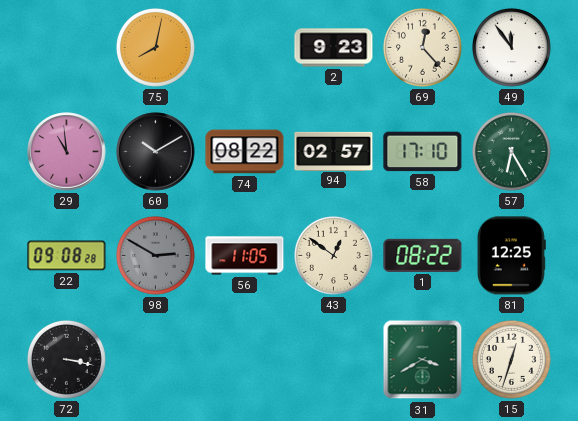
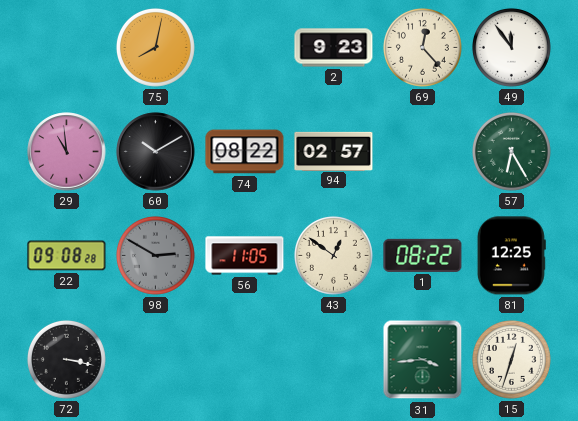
58: 17:10 -> none (423, 152)
31: 3:40 -> 3:44 (423, 360)
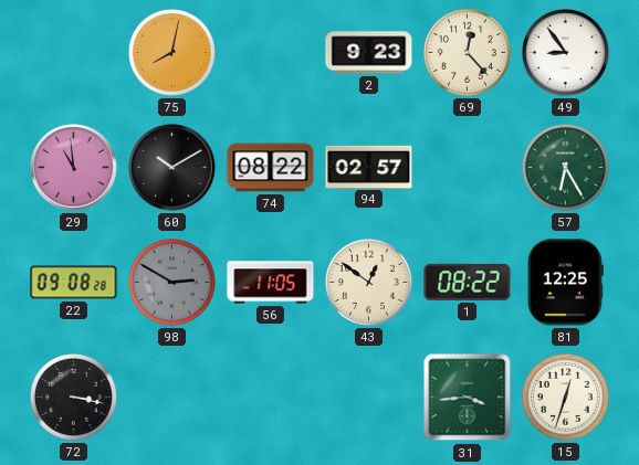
49: 11:54 -> 8:54 (565, 52)
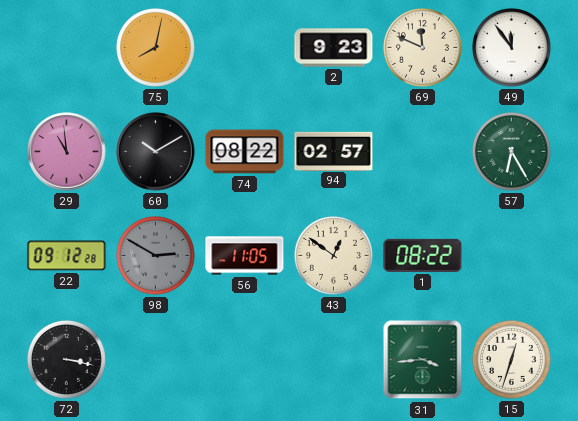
69: 12:23 -> 11:49 (422, 47)
49: 8:54 -> 11:54 (511, 47)
22: 09:08 -> 09:12 (67, 256)
81: 12:25 -> none (565, 283)
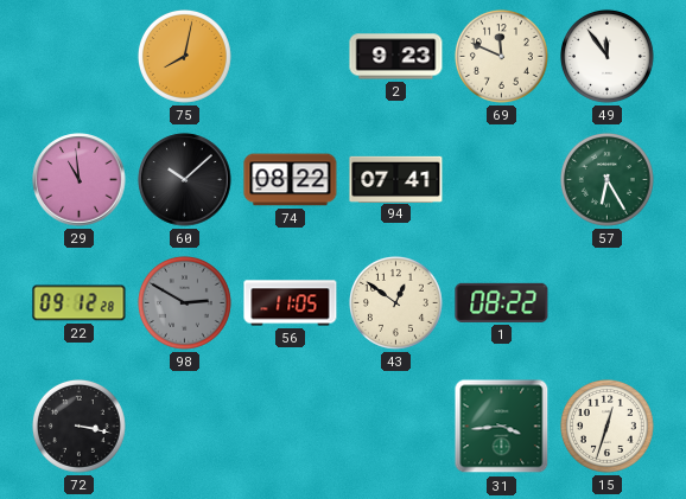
60: 10:10 -> 10:08 (185, 180)
94: 02:57 -> 07:41 (396, 179)
